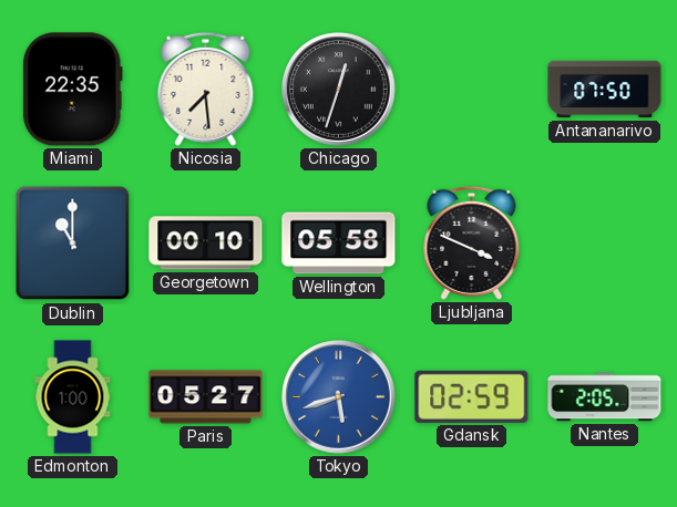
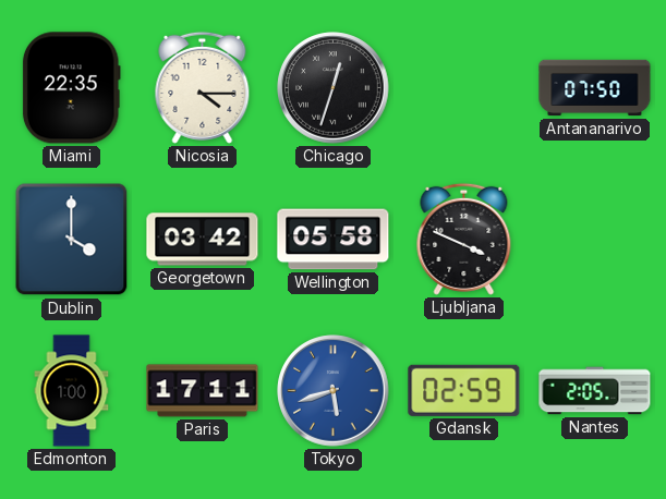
Nicosia: 7:29 -> 4:15 (203, 87)
Dublin: 11:00 -> 4:00 (72, 240)
Georgetown: 00:10 -> 03:42 (203, 240)
Paris: 05:27 -> 17:11 (203, 391)
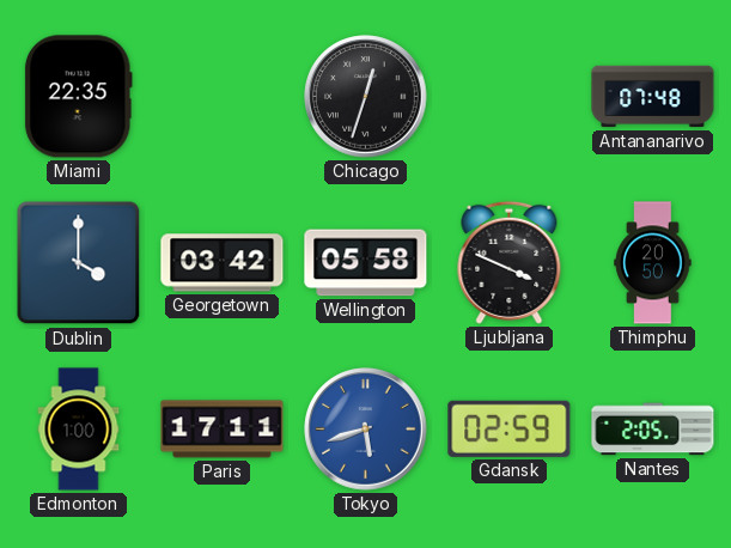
Nicosia: 4:15 -> none (203, 87)
Antananarivo: 07:50 -> 07:48 (653, 97)
Thimphu: none -> 20:50 (653, 263)
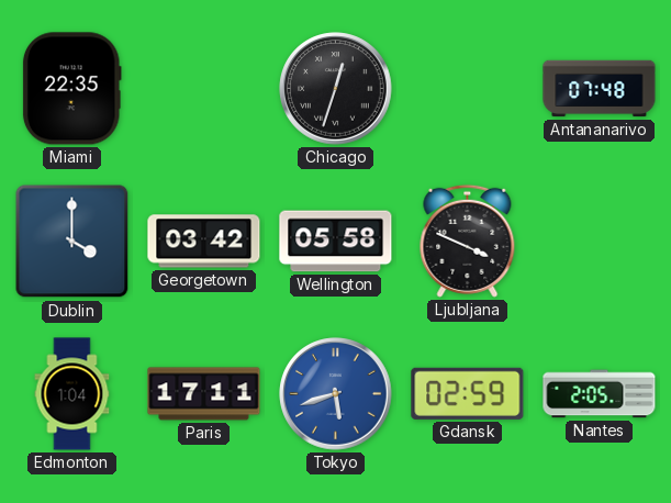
Thimphu: 20:50 -> none (653, 263)
Edmonton: 1:00 -> 1:04 (72, 394)
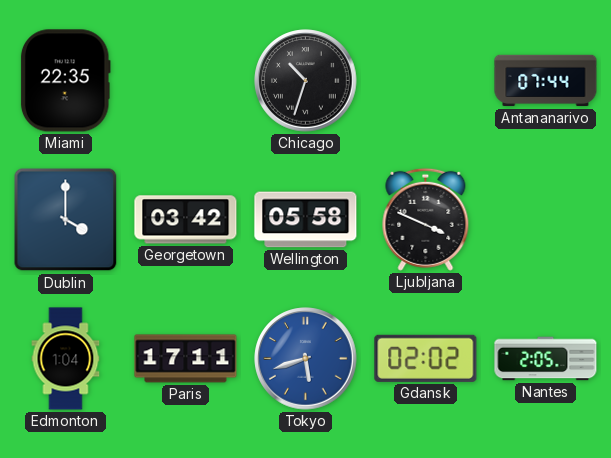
Chicago: 12:33 -> 10:33 (306, 81)
Antananarivo: 07:48 -> 07:44 (546, 81)
Gdansk: 02:59 -> 02:02 (426, 358)
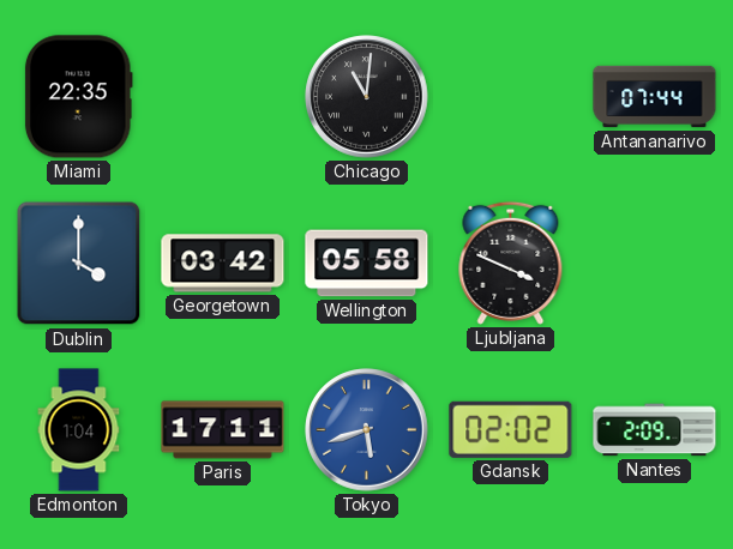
Chicago: 10:33 -> 11:01 (367, 97)
Nantes: 2:05 -> 2:09 (655, 430)
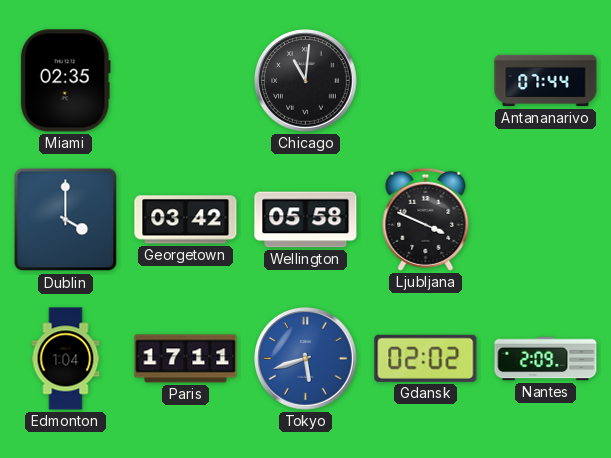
Miami: 22:35 -> 02:35 (65, 81)
